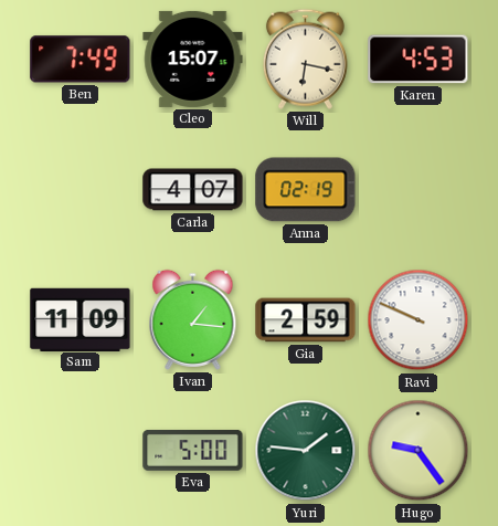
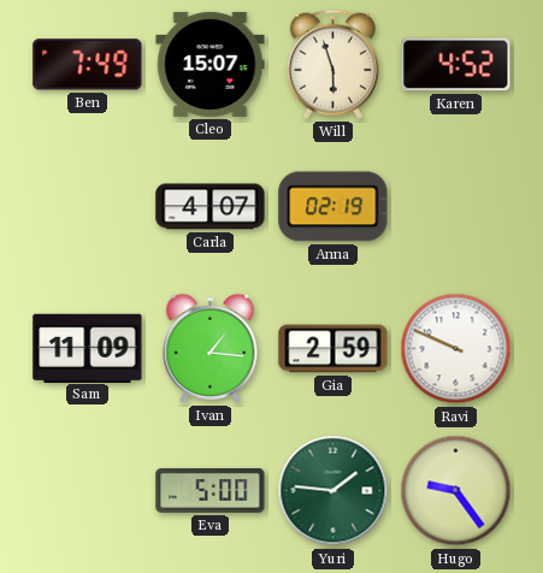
Will: 6:17 -> 5:57 (332, 64)
Karen: 4:53 -> 4:52 (456, 65)
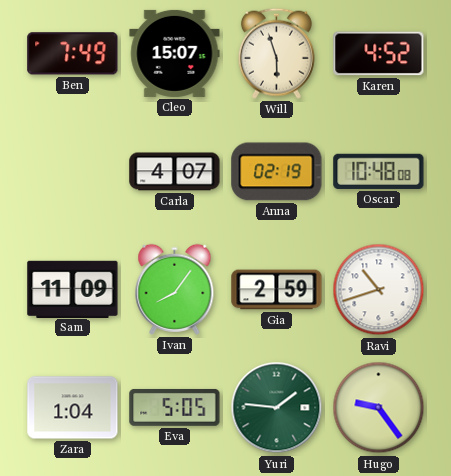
Oscar: none -> 10:48 (379, 171)
Ivan: 1:16 -> 8:06 (175, 289)
Ravi: 9:49 -> 10:42 (379, 290)
Zara: none -> 1:04 (73, 408)
Eva: 5:00 -> 5:05 (175, 407)
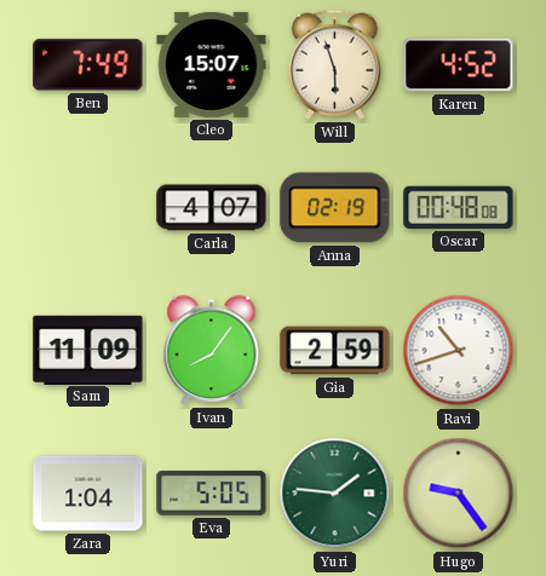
Oscar: 10:48 -> 00:48 (459, 207)
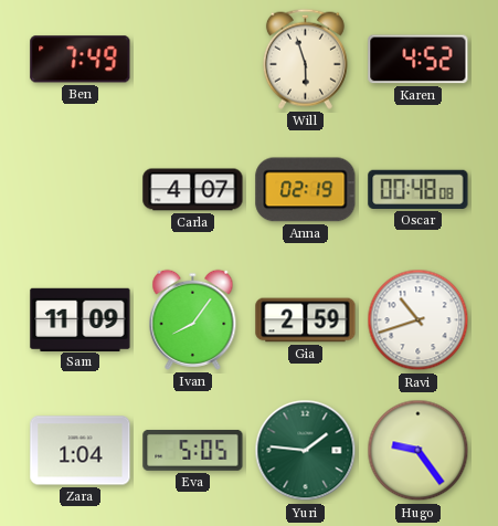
Cleo: 15:07 -> none (212, 64)
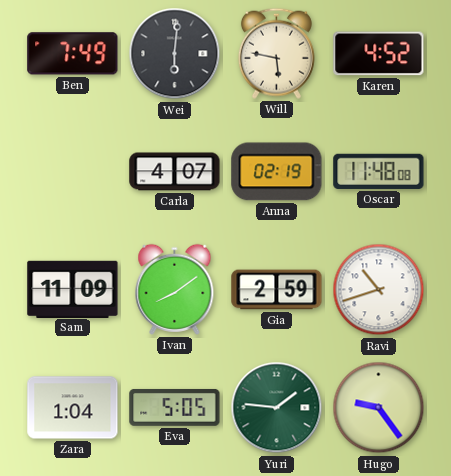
Wei: none -> 6:01 (175, 54)
Will: 5:57 -> 5:47 (276, 53)
Oscar: 00:48 -> 11:48 (379, 171)
Ivan: 8:06 -> 8:09 (175, 289)
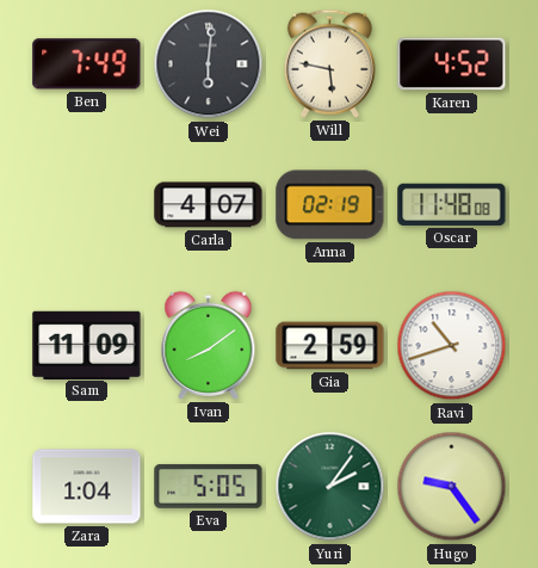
Yuri: 1:46 -> 2:06 (330, 487)
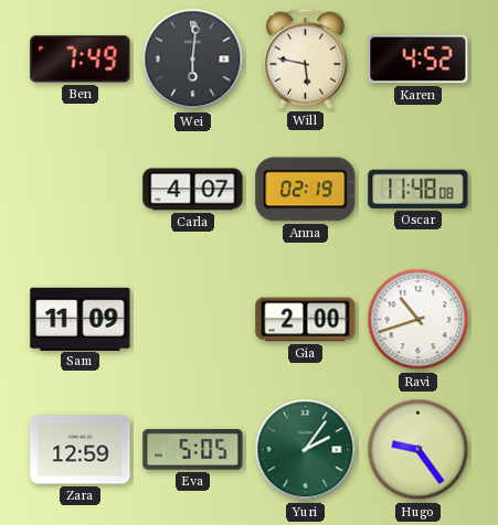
Ivan: 8:09 -> none (209, 345)
Gia: 2:59 -> 2:00 (306, 320)
Zara: 1:04 -> 12:59 (81, 450)
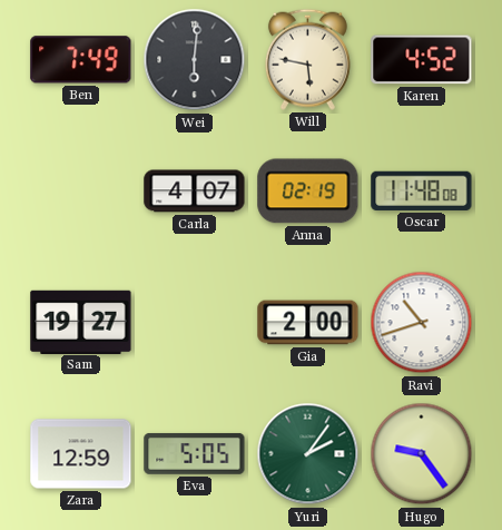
Sam: 11:09 -> 19:27 (81, 322)
